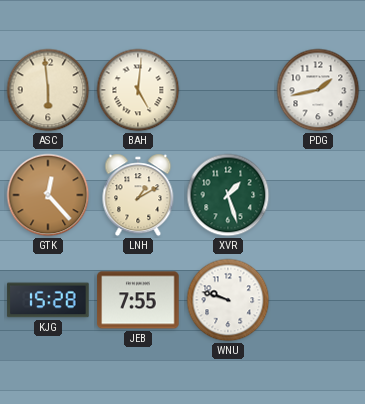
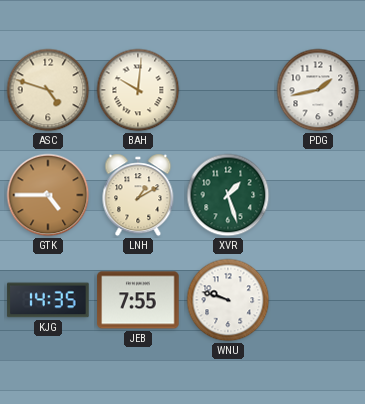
ASC: 5:59 -> 4:48 (48, 90)
BAH: 5:01 -> 10:01 (138, 90)
GTK: 12:23 -> 4:45 (48, 195)
KJG: 15:28 -> 14:35 (48, 300)
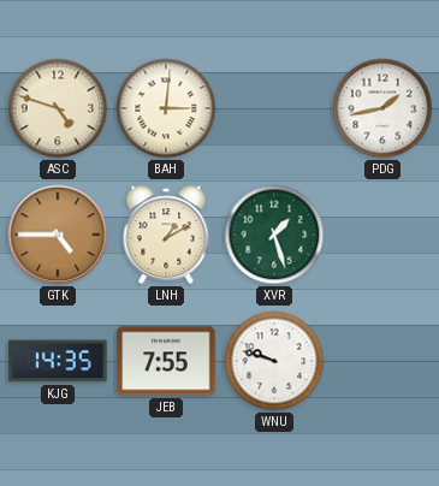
BAH: 10:01 -> 3:01 (166, 108)
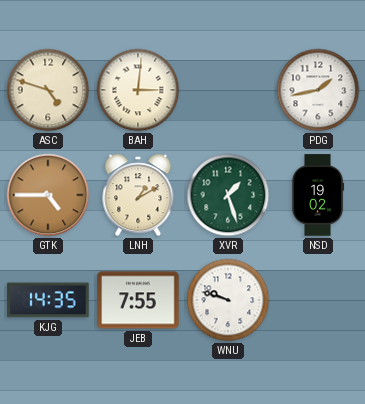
NSD: none -> 19:02 (319, 195)
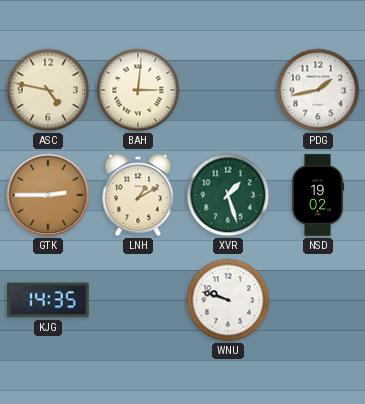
ASC: 4:48 -> 4:47 (48, 90)
GTK: 4:45 -> 2:45 (48, 195)
JEB: 7:55 -> none (138, 300)
